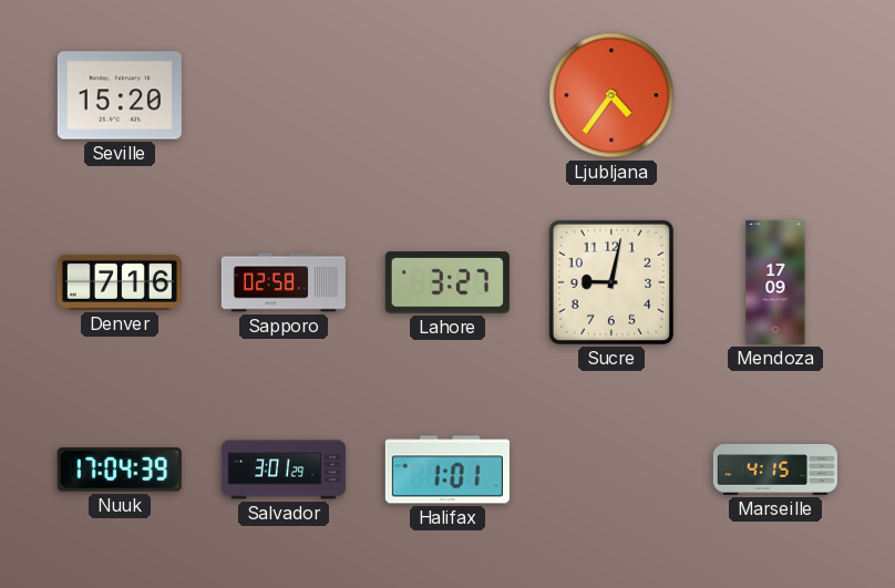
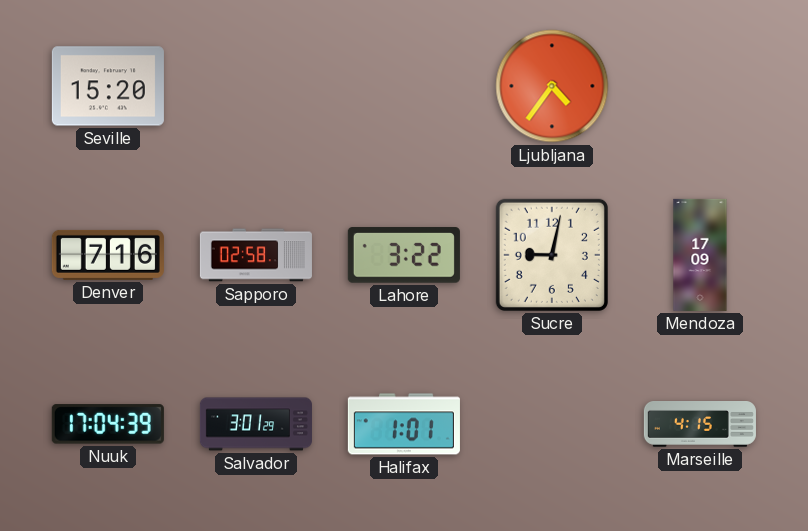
Lahore: 3:27 -> 3:22 (404, 255)
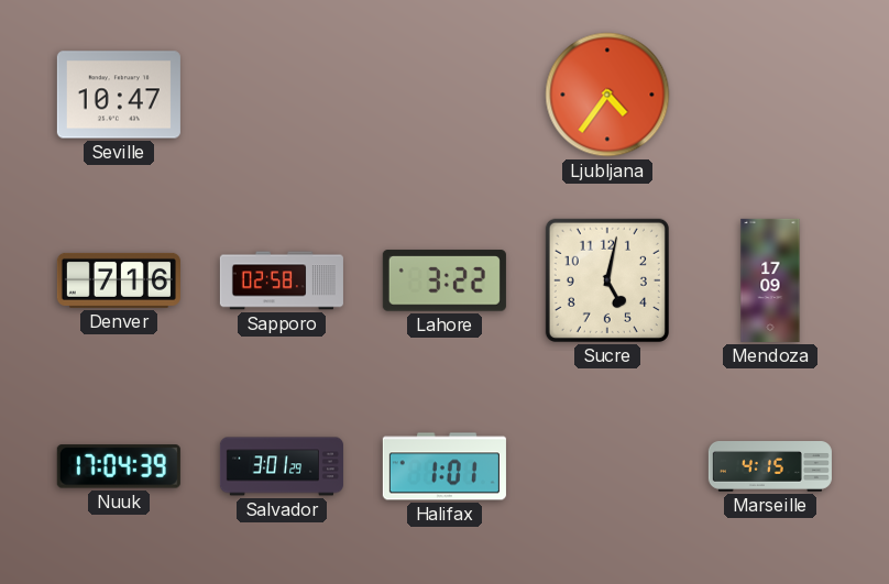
Seville: 15:20 -> 10:47 (119, 95)
Sucre: 9:02 -> 5:02 (607, 280)
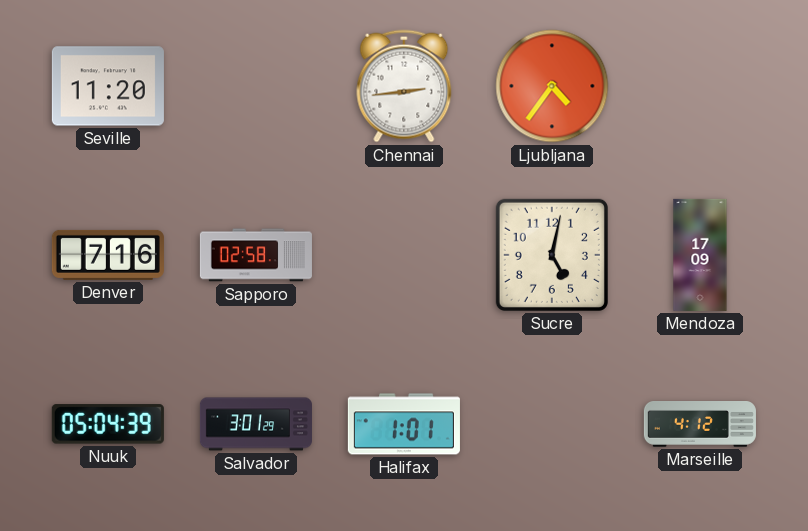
Seville: 10:47 -> 11:20 (108, 86)
Chennai: none -> 2:44 (404, 86)
Lahore: 3:22 -> none (444, 280)
Nuuk: 17:04 -> 05:04 (108, 424)
Marseille: 4:15 -> 4:12 (700, 424)
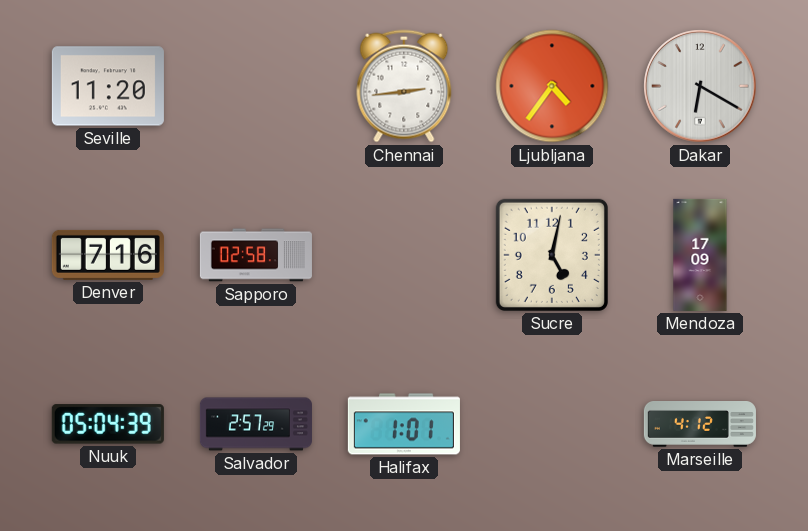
Dakar: none -> 6:20 (700, 86)
Salvador: 3:01 -> 2:57 (256, 424)
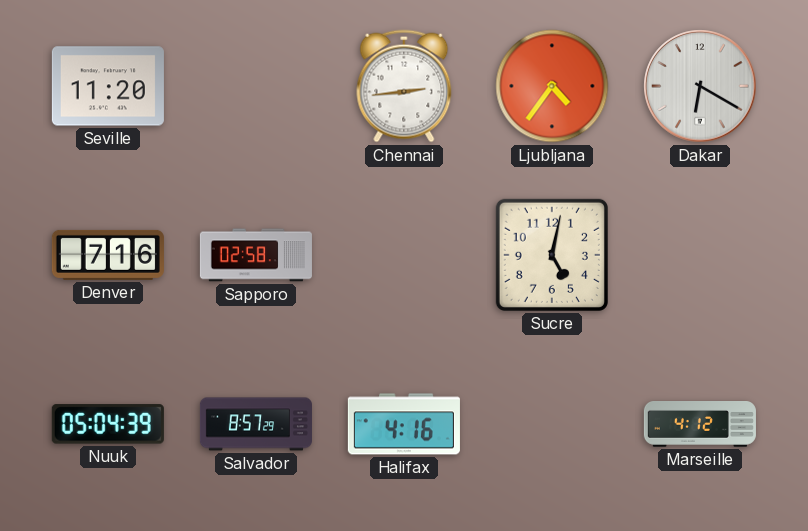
Mendoza: 17:09 -> none (700, 255)
Salvador: 2:57 -> 8:57 (256, 424)
Halifax: 1:01 -> 4:16 (404, 424)
